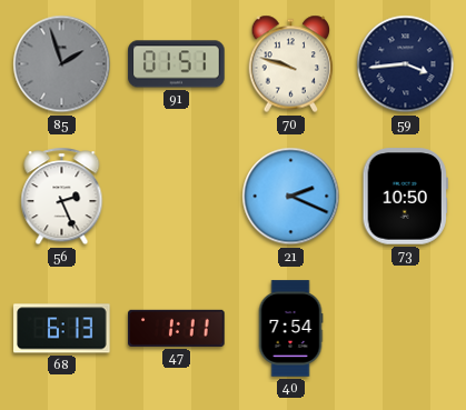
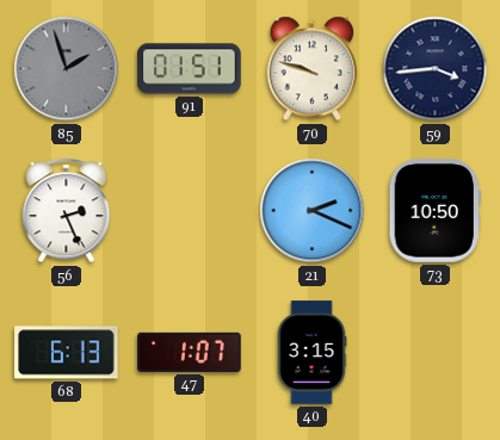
47: 1:11 -> 1:07 (190, 352)
40: 7:54 -> 3:15 (311, 353)
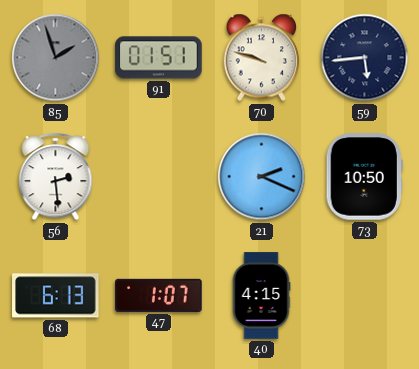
59: 3:44 -> 5:44 (365, 58)
56: 2:26 -> 2:29 (56, 177)
40: 3:15 -> 4:15 (261, 296)
